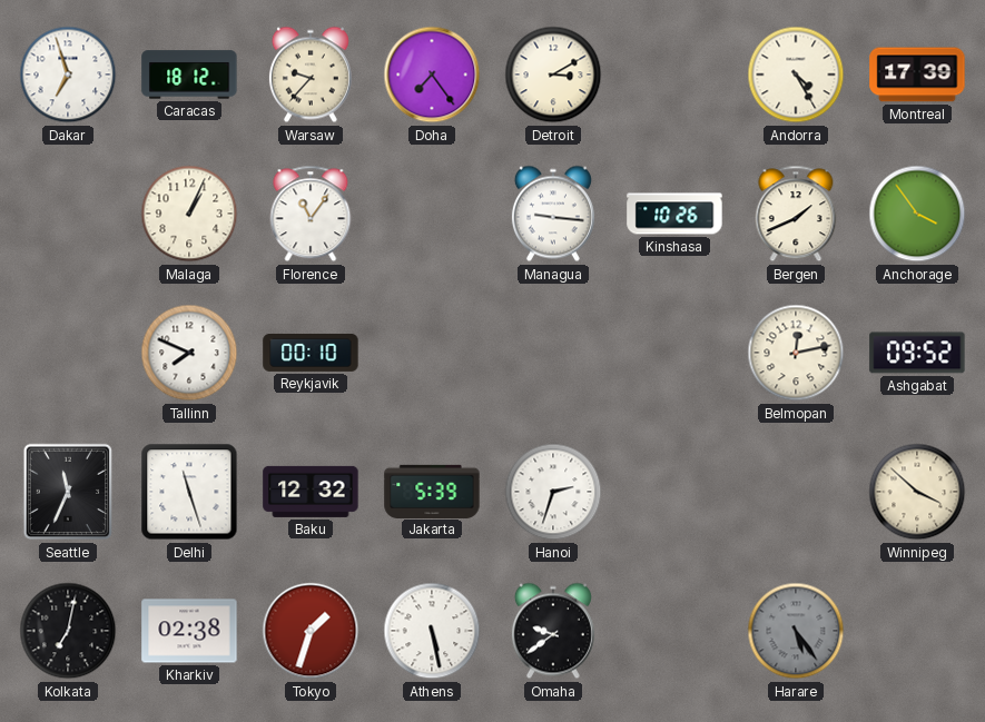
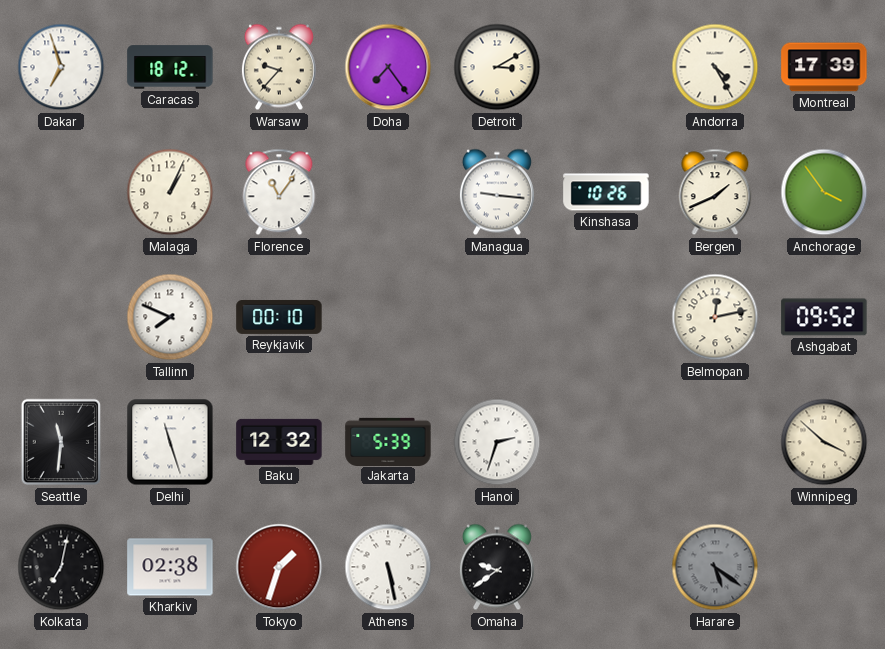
Seattle: 11:34 -> 11:31 (61, 442)
Harare: 5:24 -> 5:21 (715, 567)
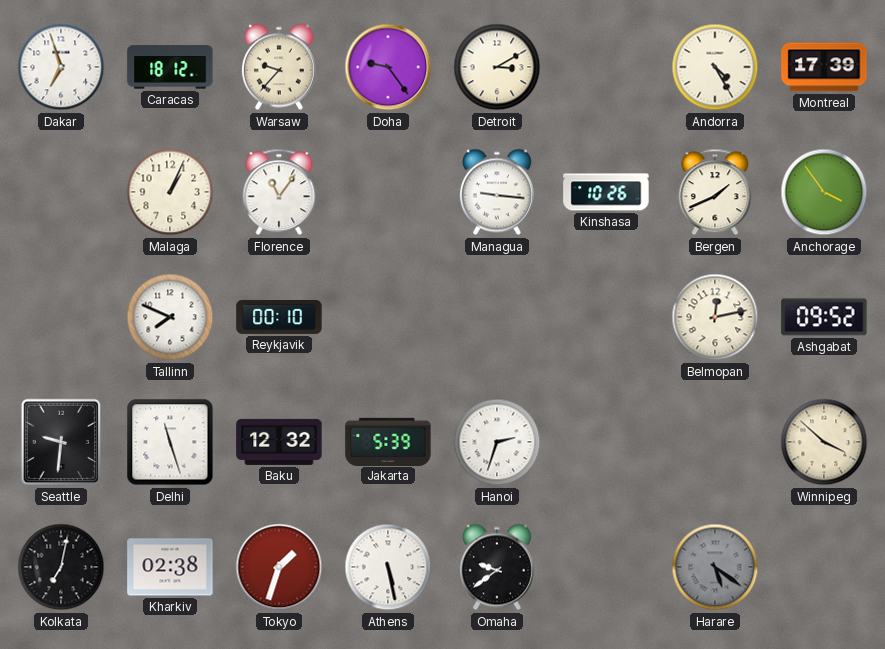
Doha: 7:24 -> 9:24 (388, 67)
Seattle: 11:31 -> 9:31 (61, 442)
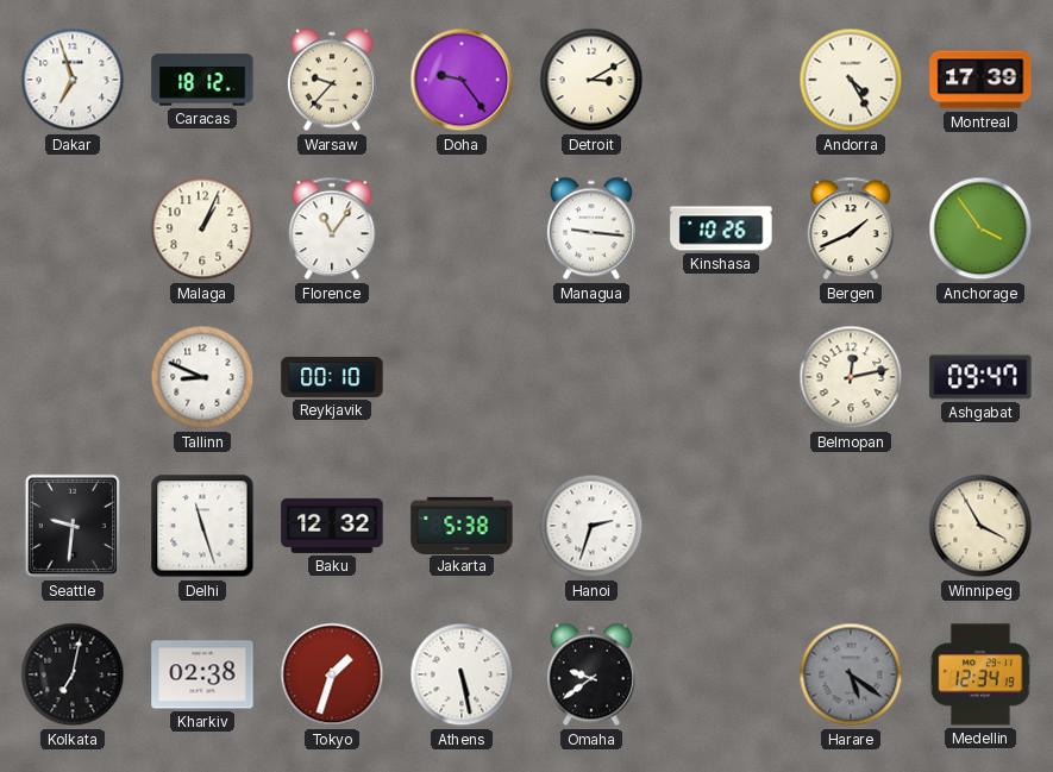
Tallinn: 7:49 -> 8:49 (202, 377)
Ashgabat: 09:52 -> 09:47 (980, 377)
Jakarta: 5:39 -> 5:38 (462, 525)
Winnipeg: 3:52 -> 3:55 (980, 526)
Medellin: none -> 12:34 (980, 674)
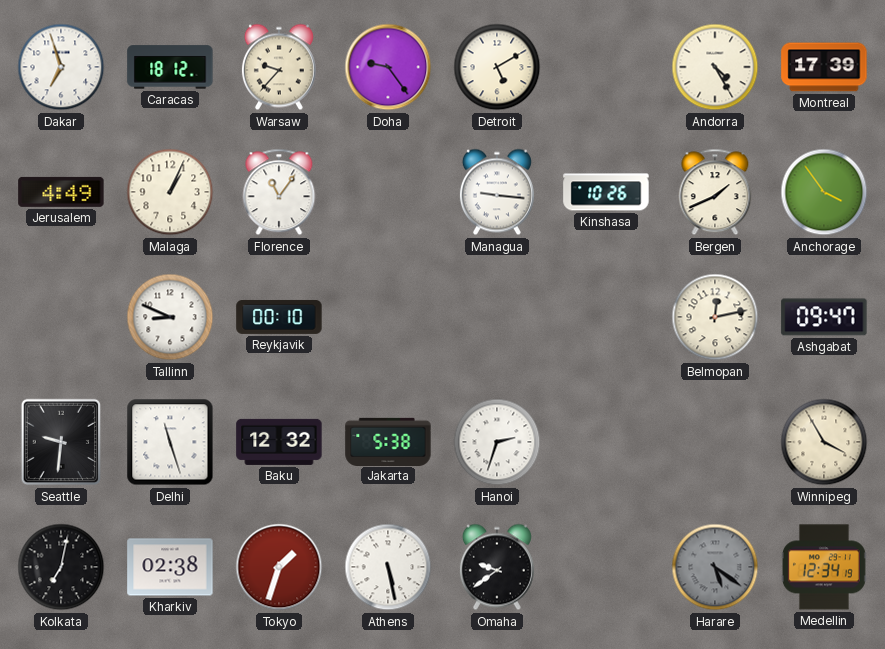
Detroit: 3:10 -> 5:10 (497, 67)
Jerusalem: none -> 4:49 (61, 192)
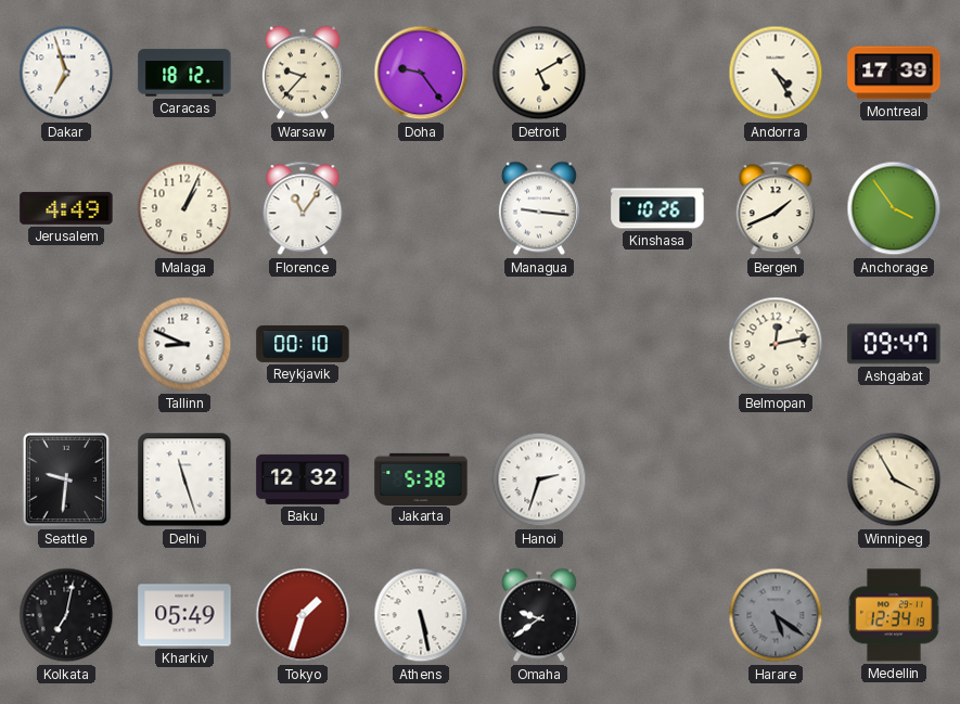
Kharkiv: 02:38 -> 05:49 (184, 615)
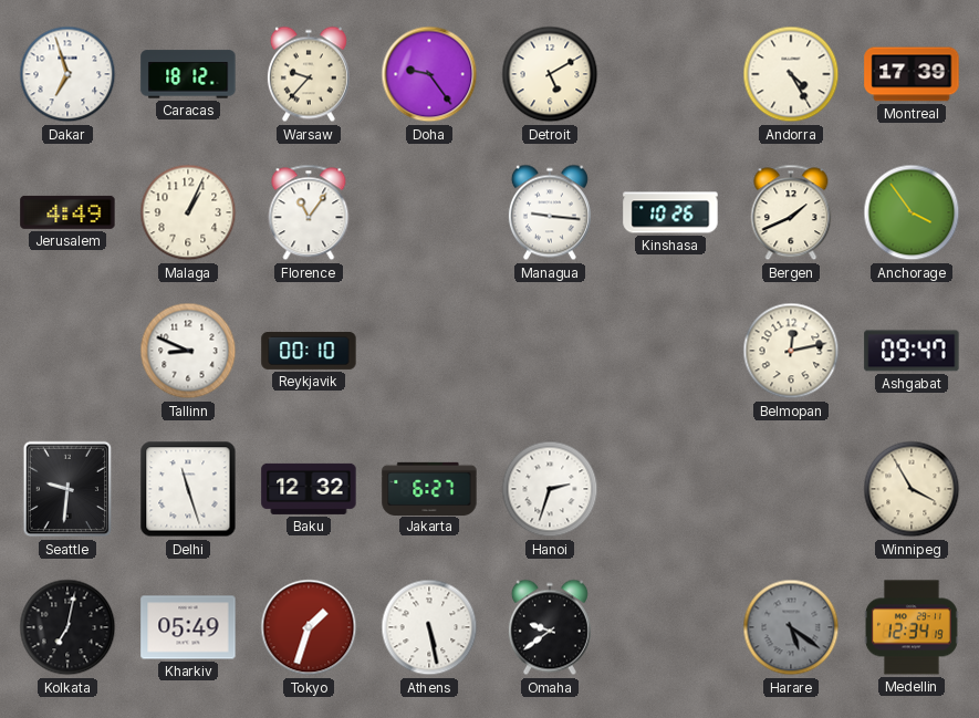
Jakarta: 5:38 -> 6:27 (429, 488)
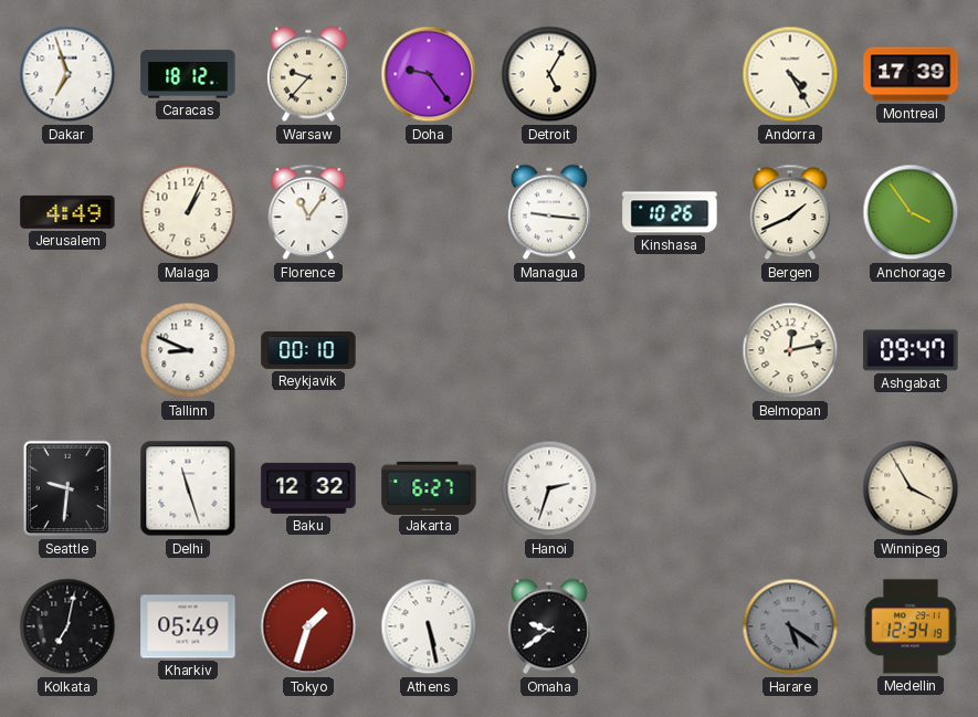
Detroit: 5:10 -> 5:05 (549, 74)
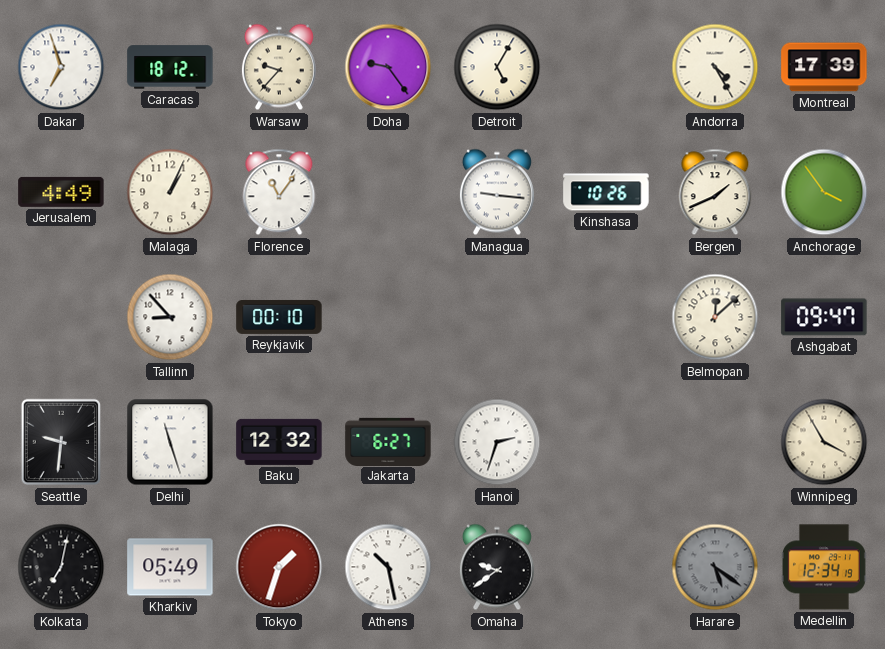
Tallinn: 8:49 -> 8:53 (170, 317)
Belmopan: 12:13 -> 12:08 (715, 317)
Athens: 5:28 -> 10:28 (388, 567)
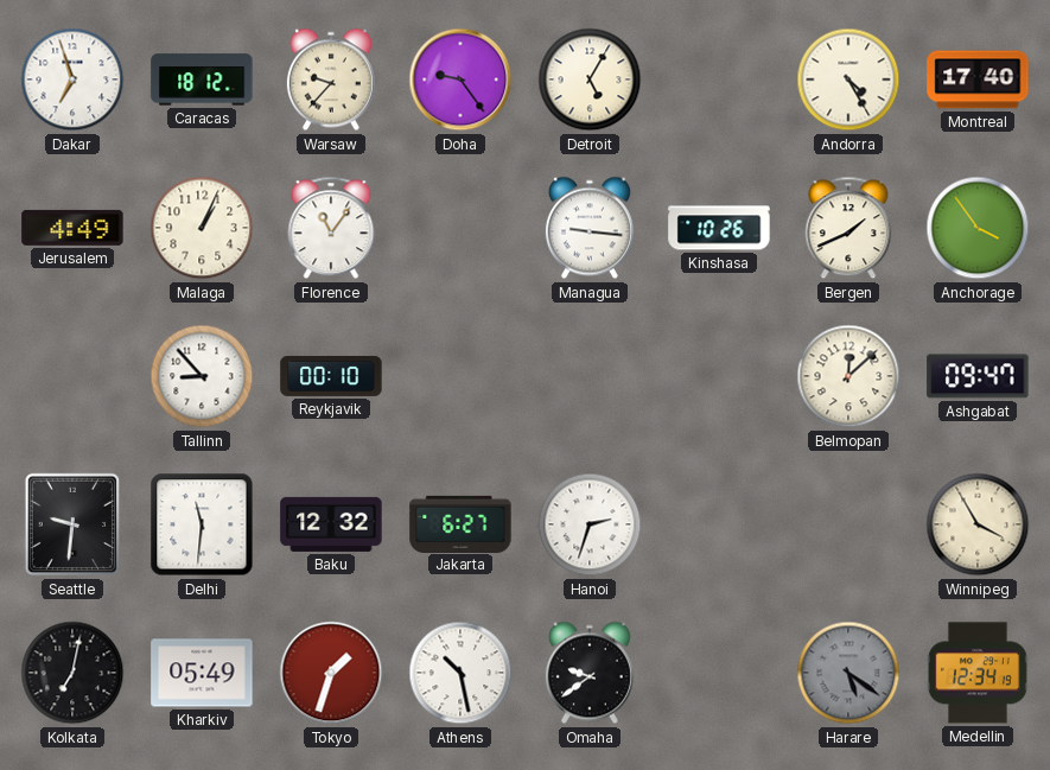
Montreal: 17:39 -> 17:40 (978, 79)
Delhi: 11:27 -> 11:31 (202, 524)
